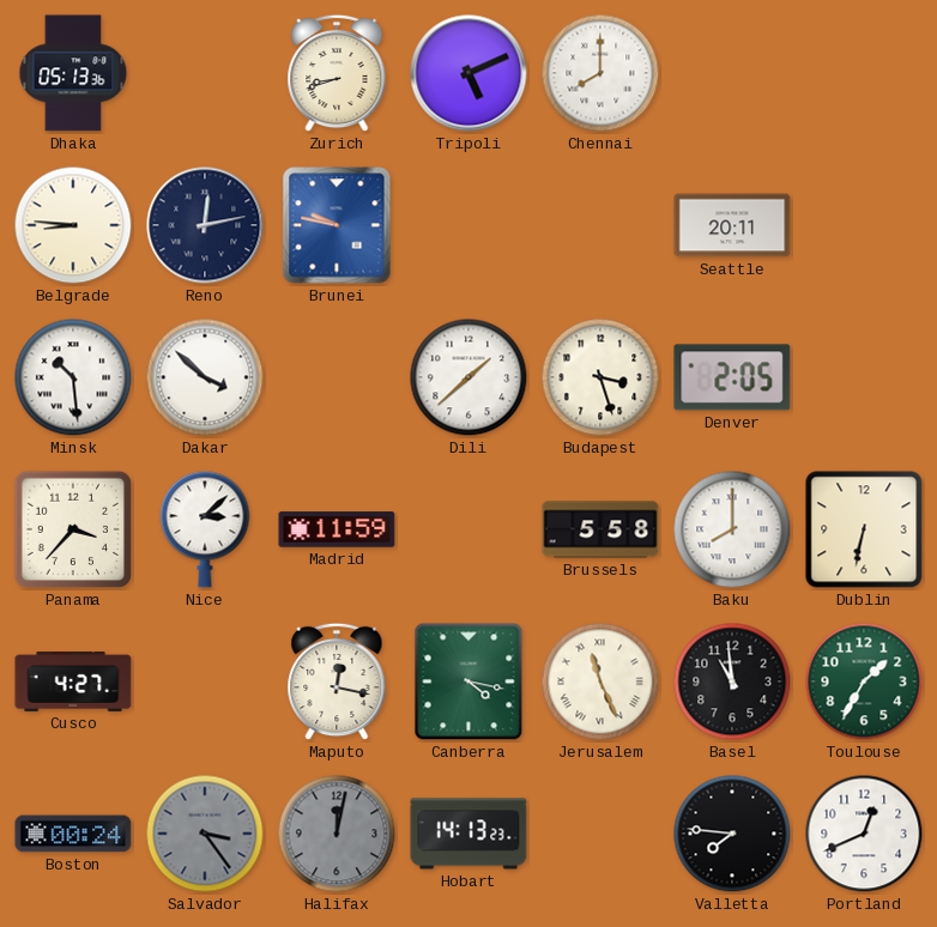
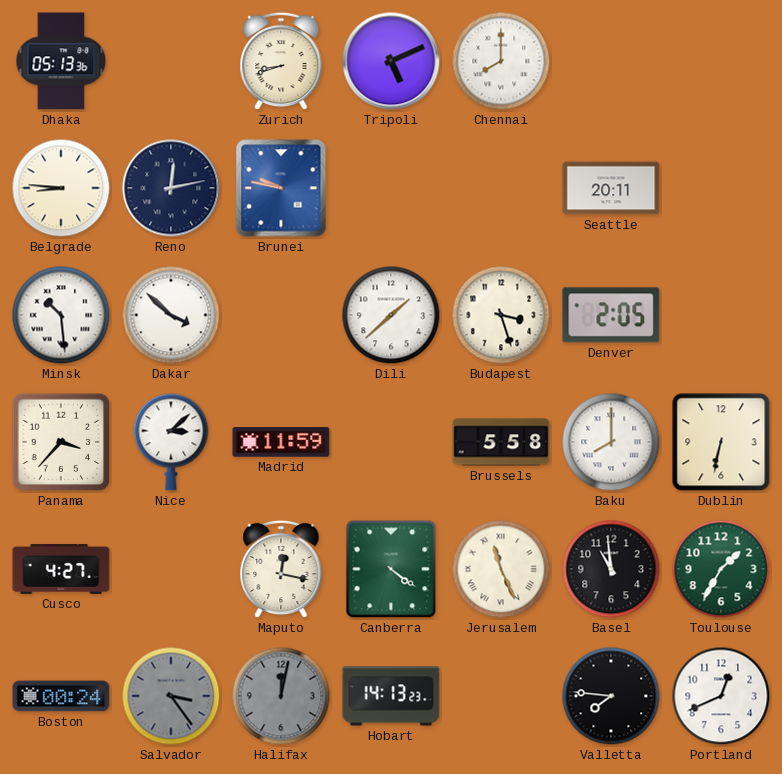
Canberra: 4:17 -> 4:21 (391, 569)
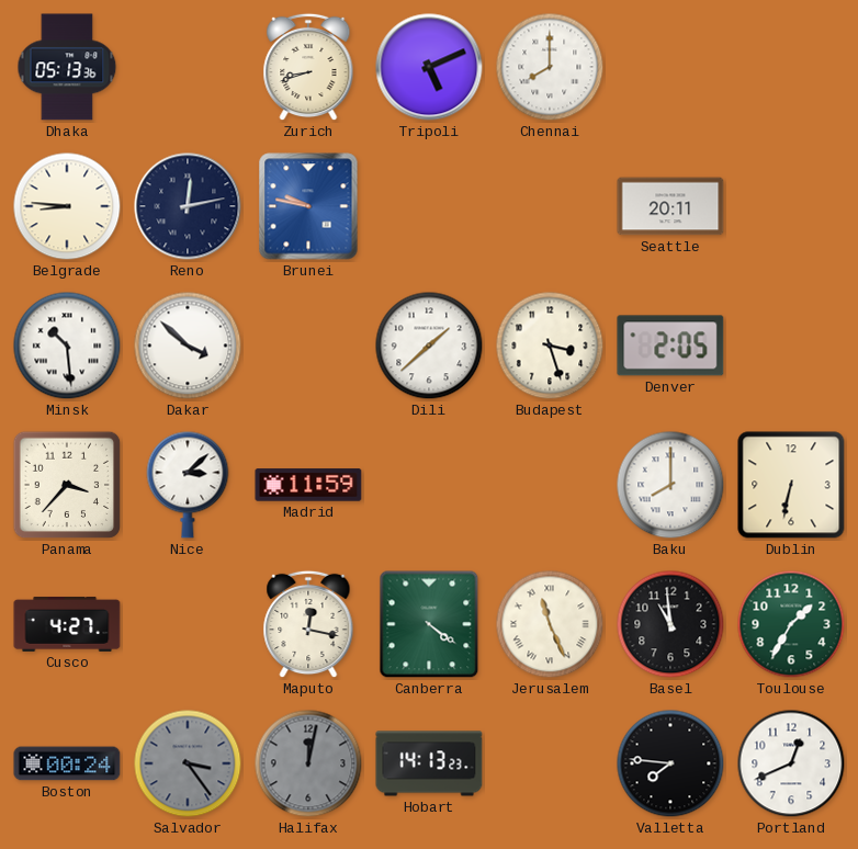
Brussels: 5:58 -> none (501, 442)
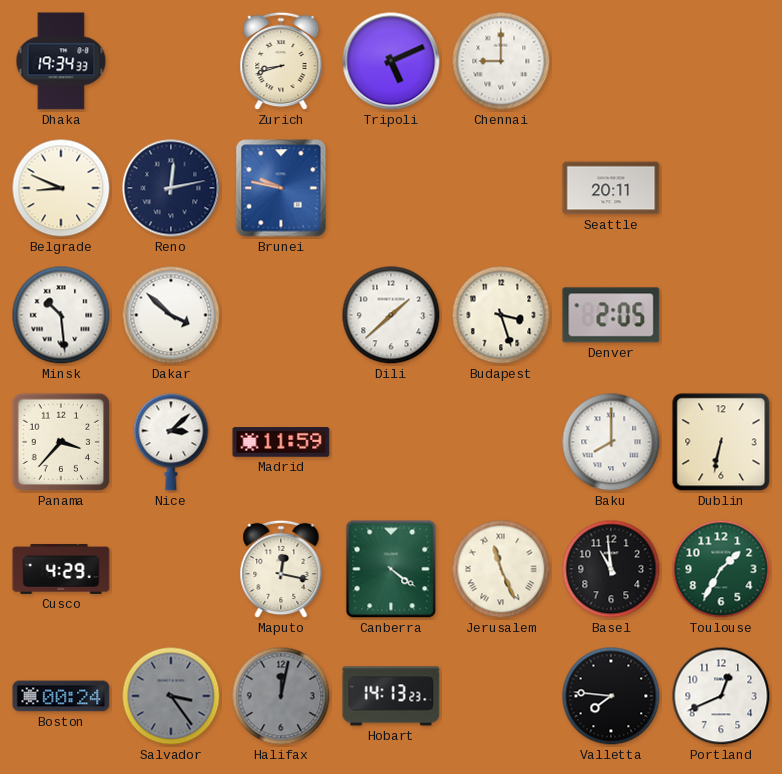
Dhaka: 05:13 -> 19:34 (61, 61)
Chennai: 8:00 -> 9:00 (501, 61)
Belgrade: 8:46 -> 8:49 (61, 188)
Cusco: 4:27 -> 4:29 (61, 569)
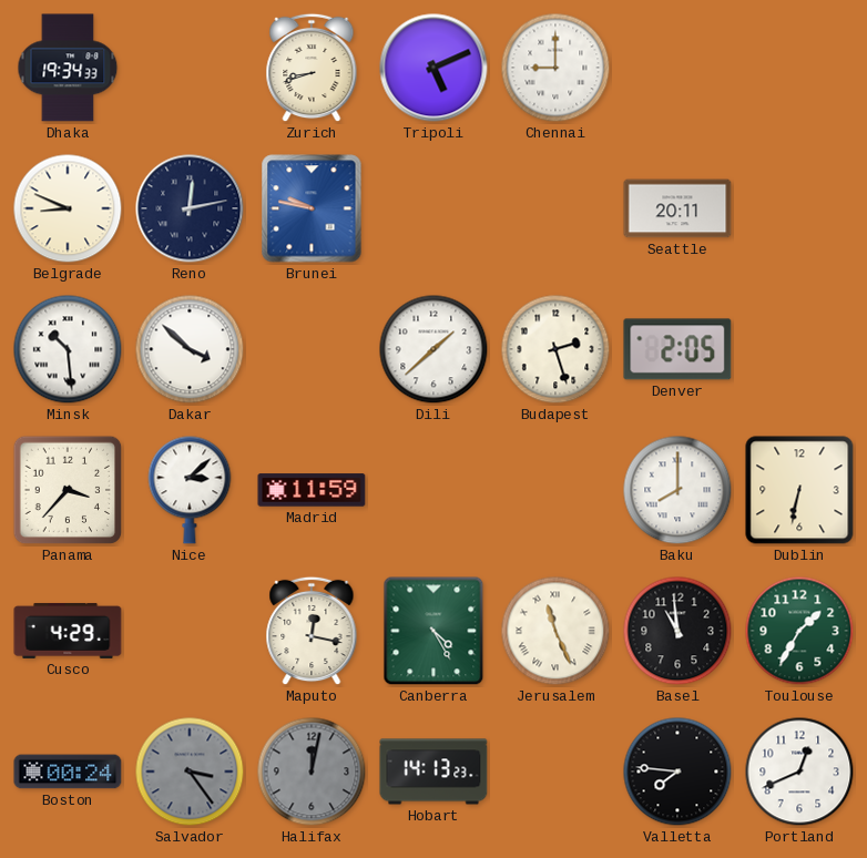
Budapest: 3:27 -> 2:27 (555, 349)
Canberra: 4:21 -> 4:25 (433, 631)
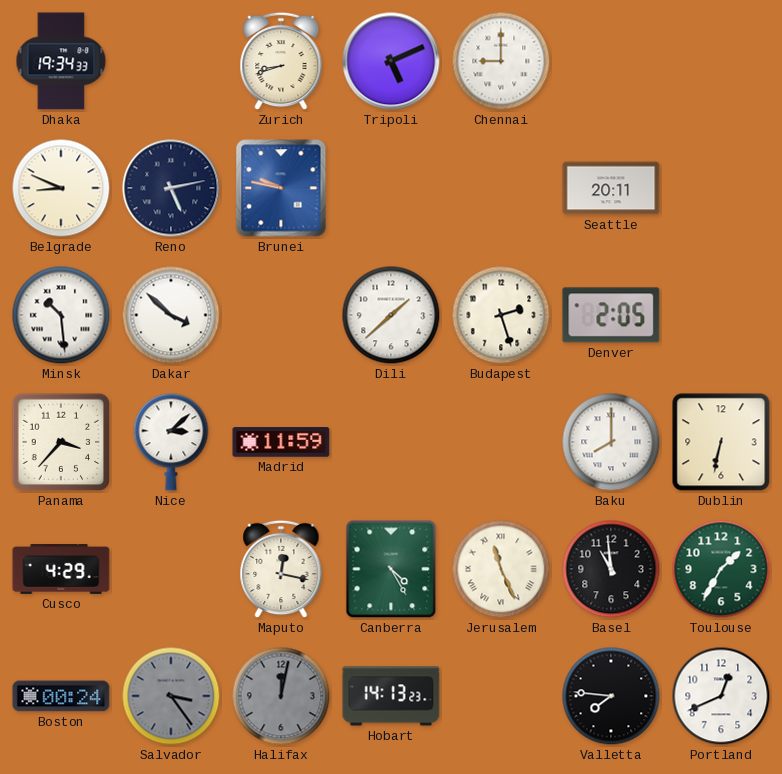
Reno: 12:13 -> 5:13 (171, 188)
